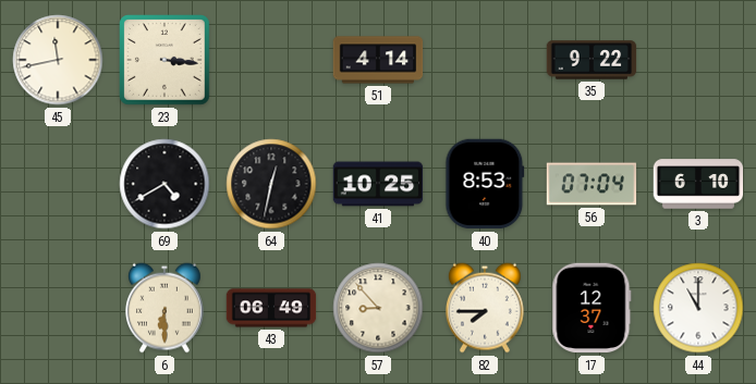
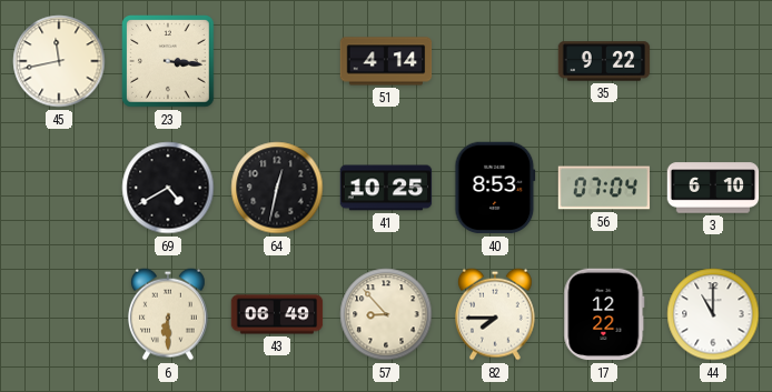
17: 12:37 -> 12:22 (604, 314)
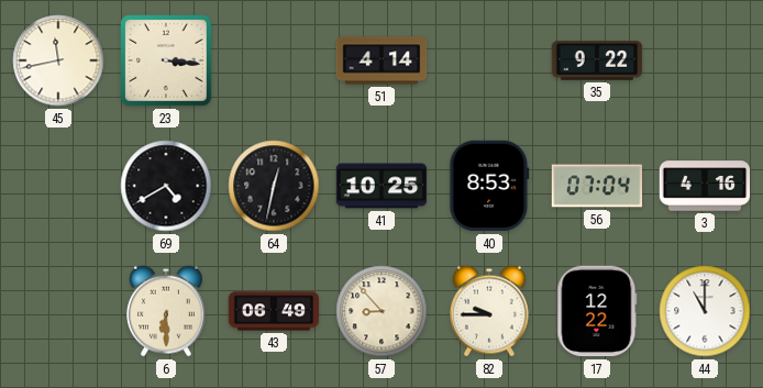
3: 6:10 -> 4:16 (705, 186)
82: 7:45 -> 9:45 (490, 311)
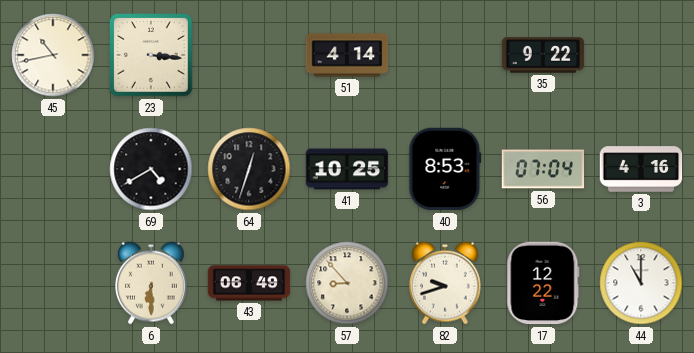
45: 11:43 -> 10:43 (53, 55)
64: 12:32 -> 12:33 (249, 169)
82: 9:45 -> 9:42 (446, 283)
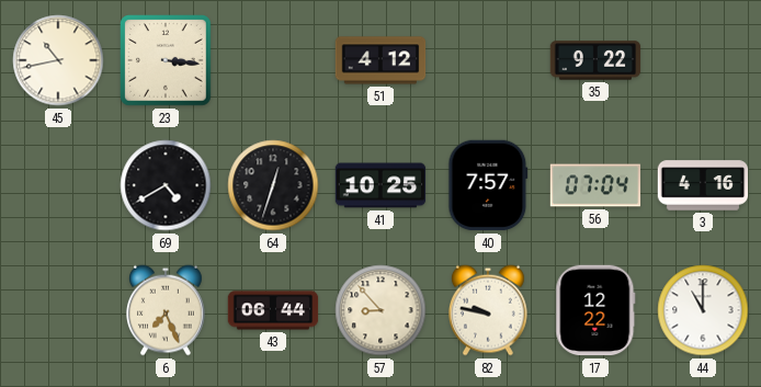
51: 4:14 -> 4:12 (380, 60)
40: 8:53 -> 7:57 (488, 185)
6: 6:30 -> 7:26 (167, 310)
43: 06:49 -> 06:44 (273, 310)
82: 9:42 -> 9:47 (489, 310)
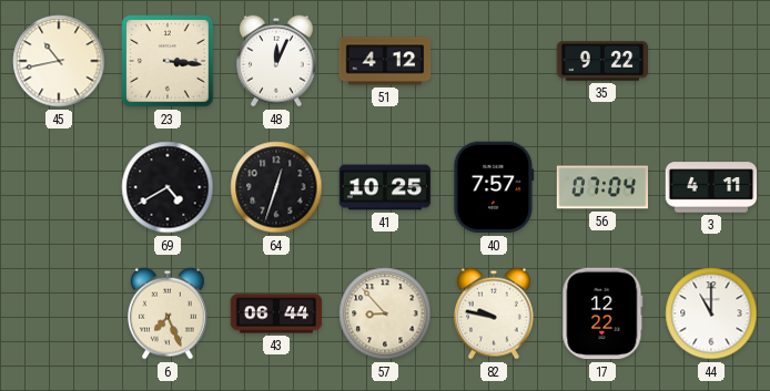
48: none -> 12:04 (277, 61)
3: 4:16 -> 4:11 (711, 187)
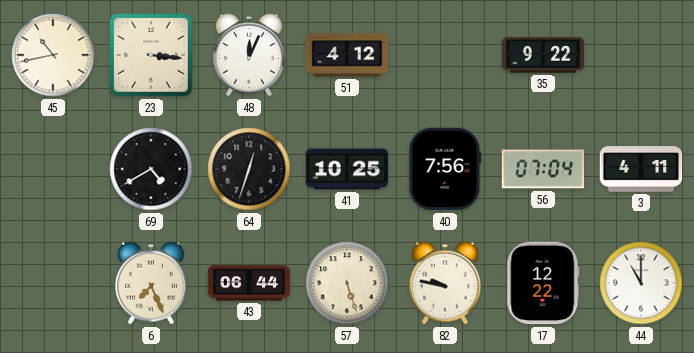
40: 7:57 -> 7:56 (445, 169)
57: 8:53 -> 5:27 (347, 283)
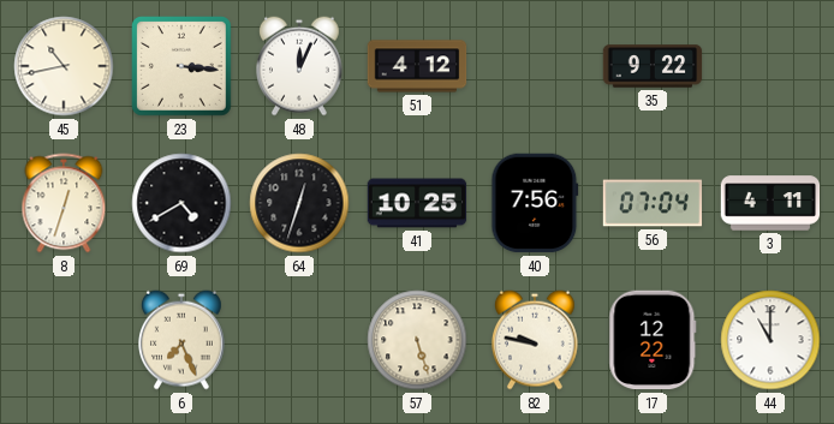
8: none -> 12:33 (64, 203)
43: 06:44 -> none (249, 283)
